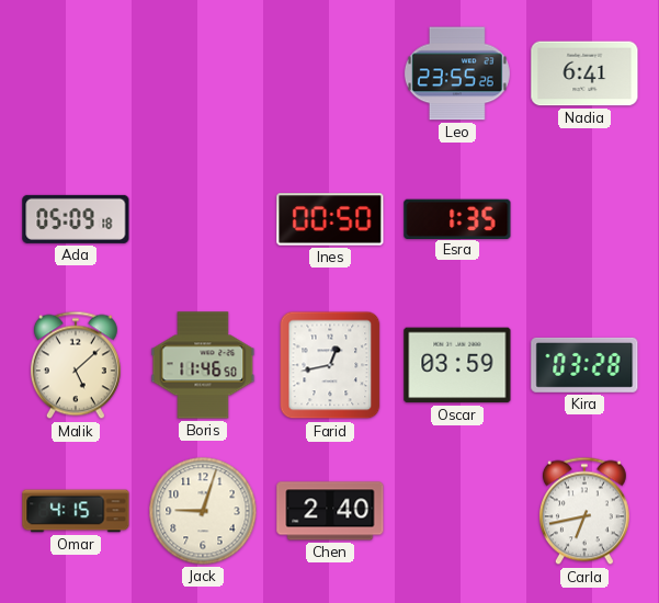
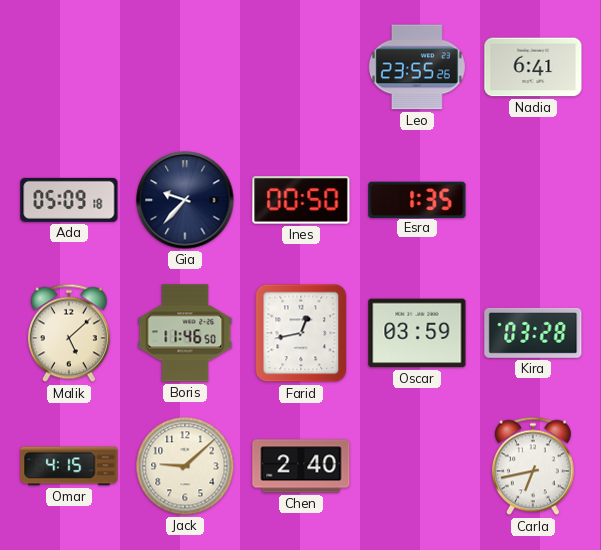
Gia: none -> 9:37 (185, 200)
Jack: 9:03 -> 9:08 (185, 466)
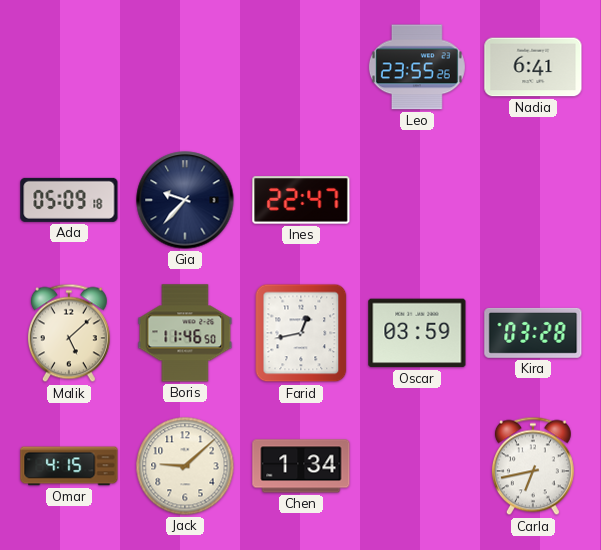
Ines: 00:50 -> 22:47 (301, 200)
Esra: 1:35 -> none (417, 199)
Chen: 2:40 -> 1:34 (301, 466)
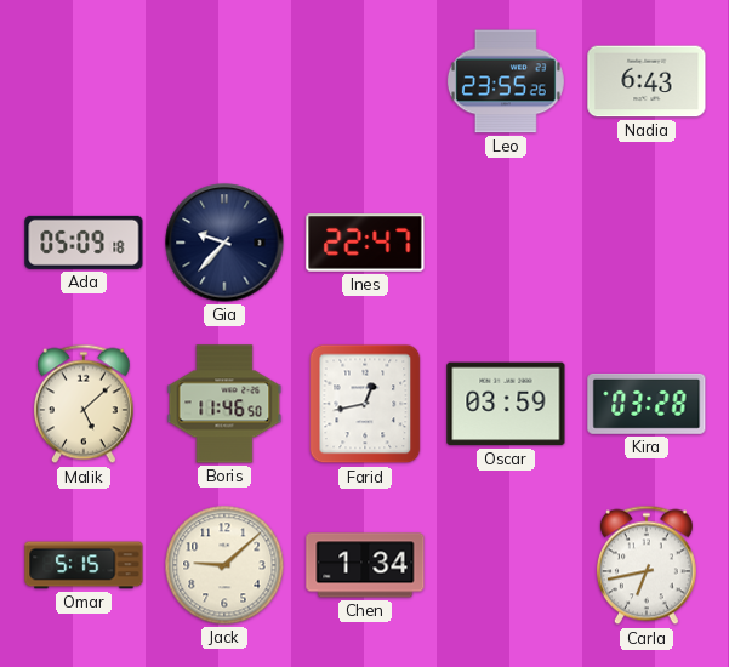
Nadia: 6:41 -> 6:43 (647, 81)
Omar: 4:15 -> 5:15 (84, 565)
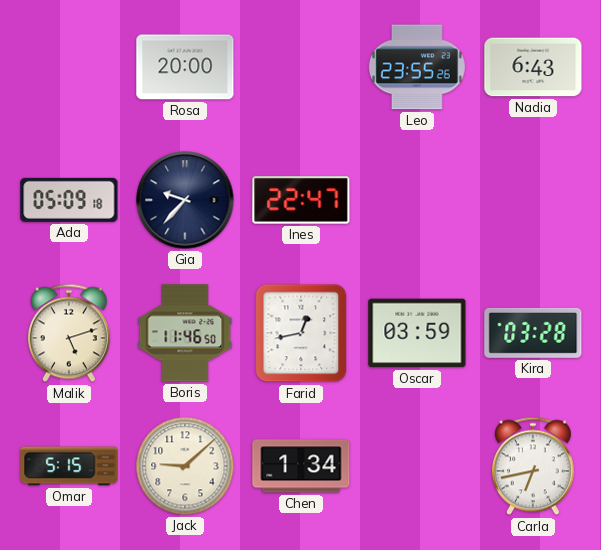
Rosa: none -> 20:00 (185, 67)
Malik: 5:08 -> 5:12 (69, 333)
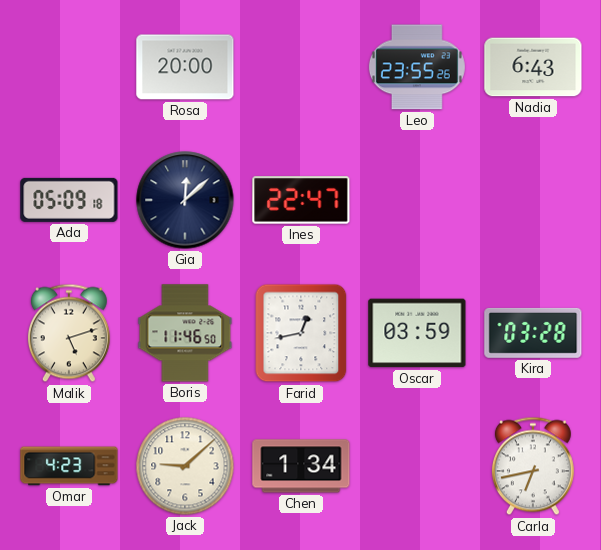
Gia: 9:37 -> 12:08 (185, 200)
Omar: 5:15 -> 4:23 (69, 466)
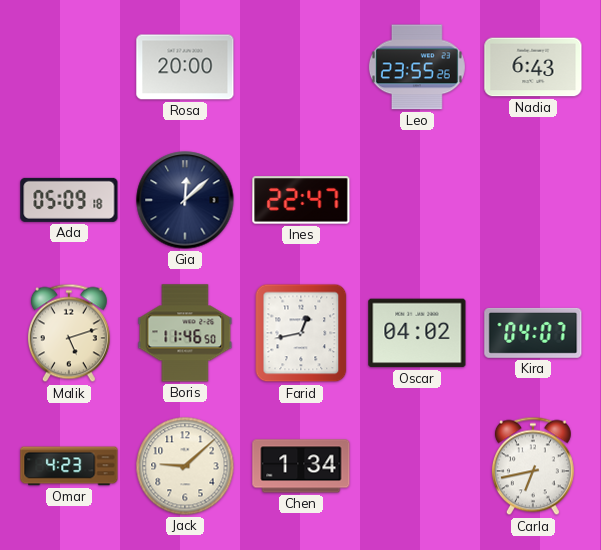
Oscar: 03:59 -> 04:02 (417, 333)
Kira: 03:28 -> 04:07 (533, 333)
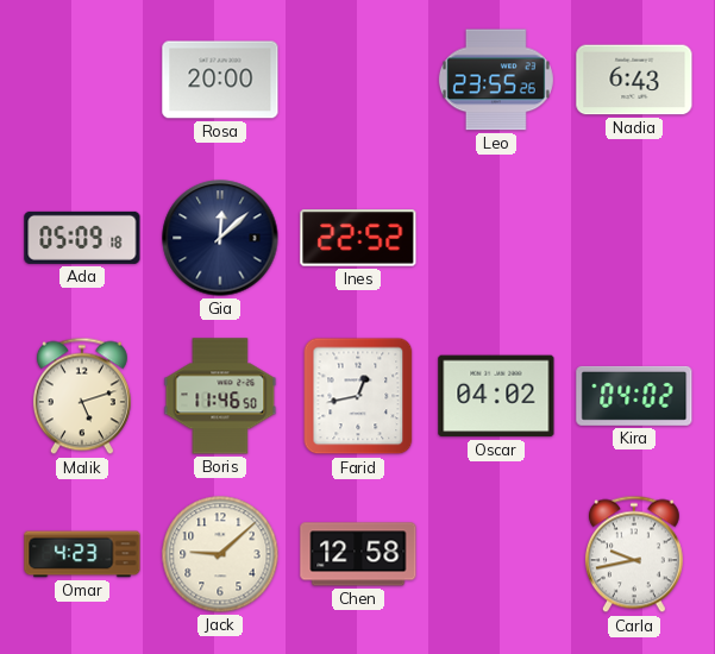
Ines: 22:47 -> 22:52 (358, 238)
Kira: 04:07 -> 04:02 (634, 396)
Chen: 1:34 -> 12:58 (358, 554)
Carla: 6:43 -> 9:43 (634, 554)
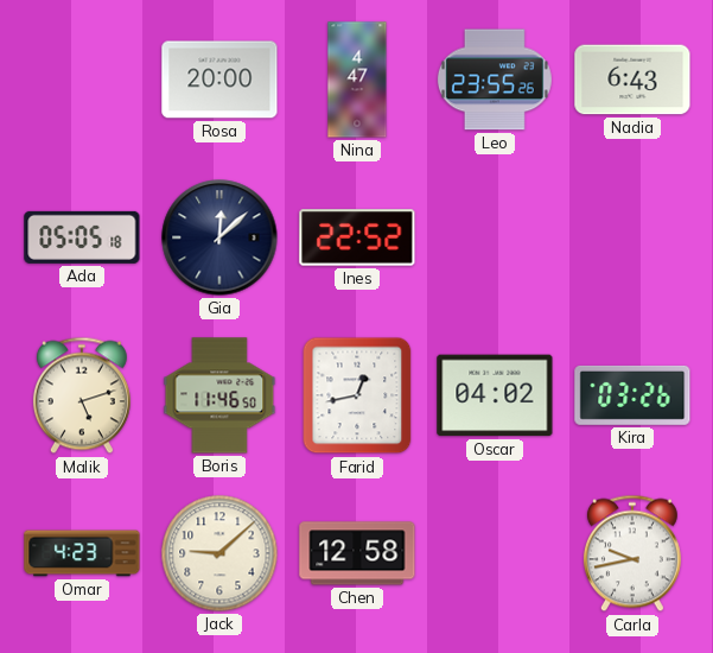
Nina: none -> 4:47 (357, 80)
Ada: 05:09 -> 05:05 (82, 237)
Kira: 04:02 -> 03:26 (632, 395)
